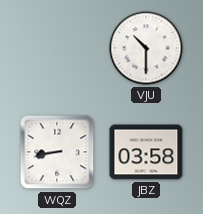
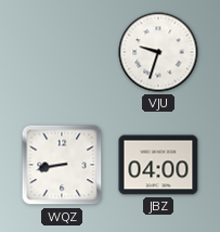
VJU: 10:30 -> 9:33 (158, 52)
JBZ: 03:58 -> 04:00 (158, 165)
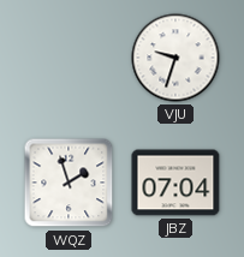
WQZ: 8:43 -> 1:57 (69, 183)
JBZ: 04:00 -> 07:04 (175, 183)
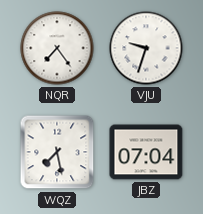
NQR: none -> 7:24 (57, 48)
WQZ: 1:57 -> 7:28 (57, 152)
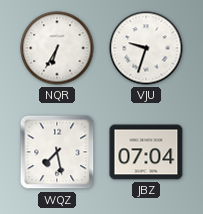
NQR: 7:24 -> 6:35 (57, 48)
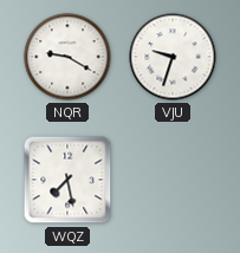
NQR: 6:35 -> 9:20 (67, 57)
JBZ: 07:04 -> none (146, 152)
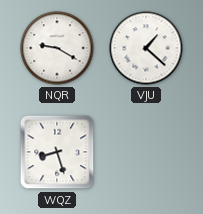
VJU: 9:33 -> 1:22 (146, 48)
WQZ: 7:28 -> 8:27 (57, 152)
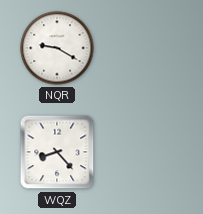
VJU: 1:22 -> none (146, 48)
WQZ: 8:27 -> 8:23 (57, 152)
